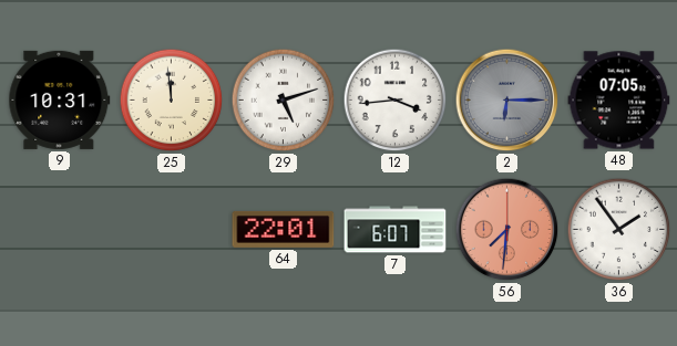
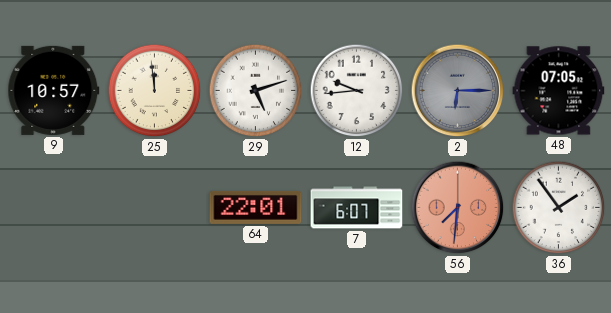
9: 10:31 -> 10:57 (54, 90)
12: 3:44 -> 9:44 (357, 91)
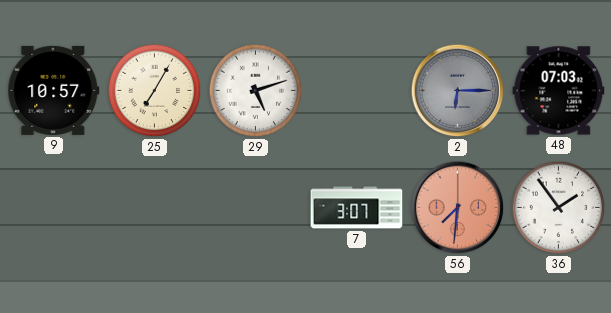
25: 11:59 -> 7:05 (155, 91)
12: 9:44 -> none (357, 91)
48: 07:05 -> 07:03 (559, 91)
64: 22:01 -> none (256, 207)
7: 6:07 -> 3:07 (357, 208)
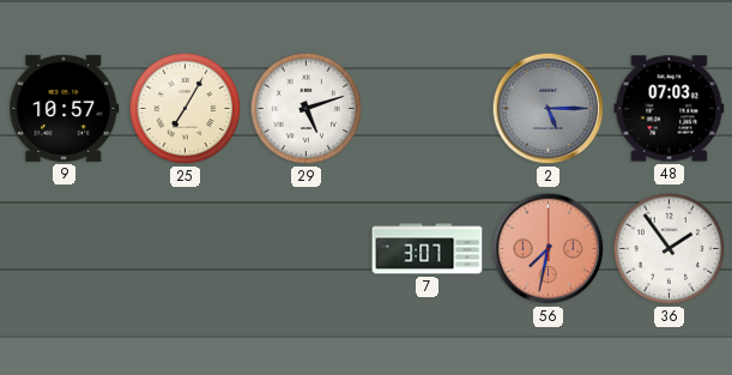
2: 6:15 -> 5:15 (549, 109)
56: 7:31 -> 7:32 (549, 249)
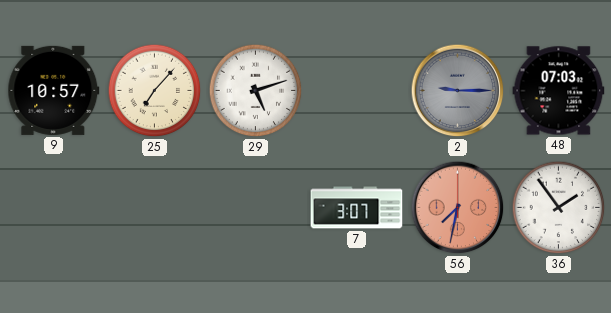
25: 7:05 -> 7:07 (155, 91)
2: 5:15 -> 9:15 (458, 91)
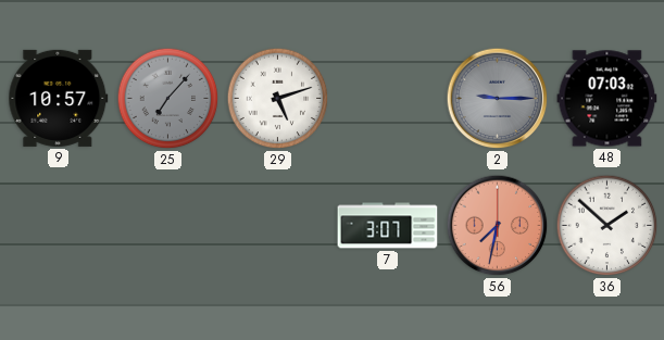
25 dial: cream -> grey (168, 99)
36: 1:54 -> 1:52 (607, 226)
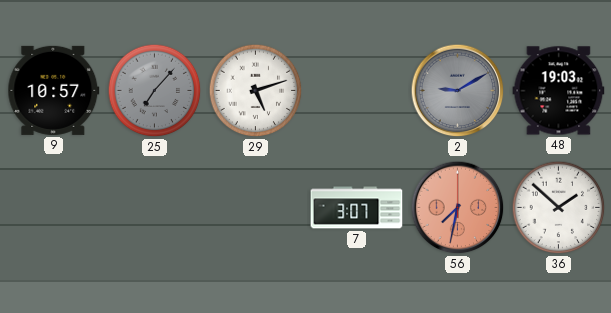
2: 9:15 -> 9:10 (458, 91)
48: 07:03 -> 19:03 (559, 91)
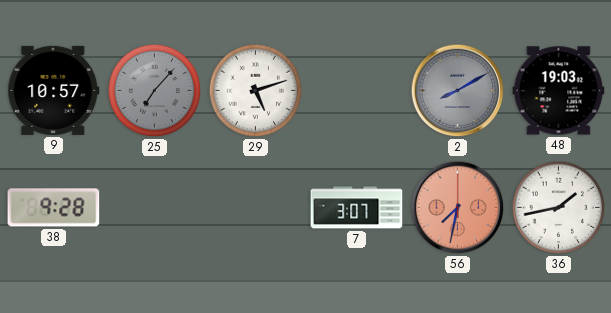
2: 9:10 -> 8:10 (458, 91)
38: none -> 9:28 (54, 208)
36: 1:52 -> 1:43 (559, 208)
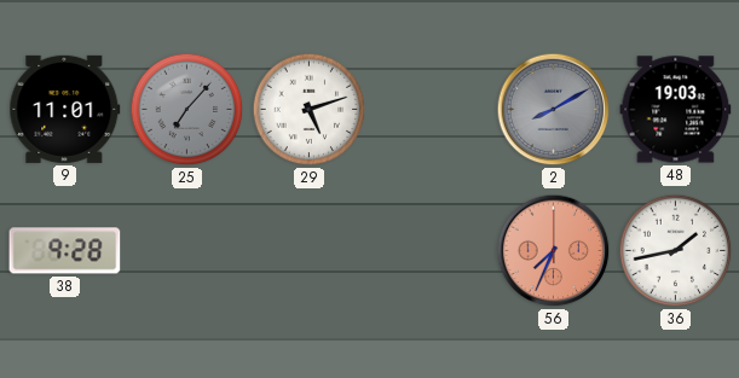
9: 10:57 -> 11:01 (65, 109)
7: 3:07 -> none (357, 208)
56: 7:32 -> 7:34 (554, 251)
